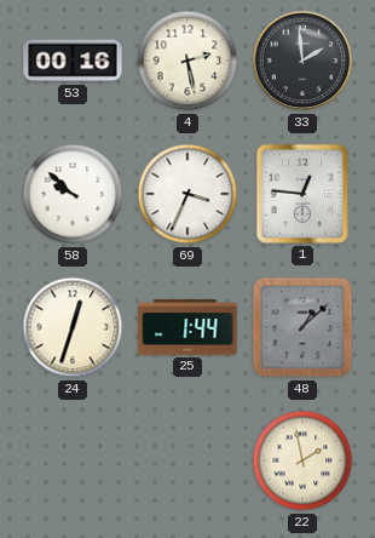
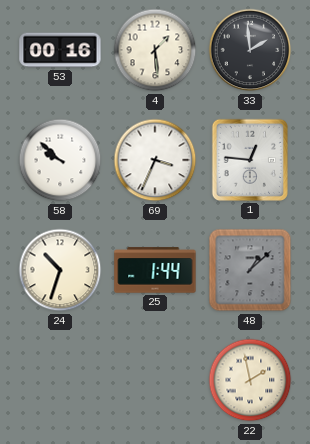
4: 2:28 -> 1:29 (155, 50)
24: 12:33 -> 10:33 (60, 270)
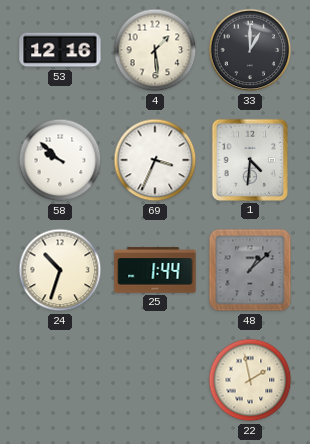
53: 00:16 -> 12:16 (60, 50)
33: 1:59 -> 1:00 (250, 50)
1: 12:46 -> 4:31 (250, 160)
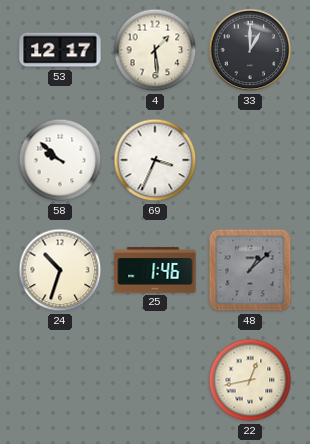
53: 12:16 -> 12:17 (60, 50)
1: 4:31 -> none (250, 160)
25: 1:44 -> 1:46 (155, 270)
22: 1:58 -> 12:43 (250, 380)
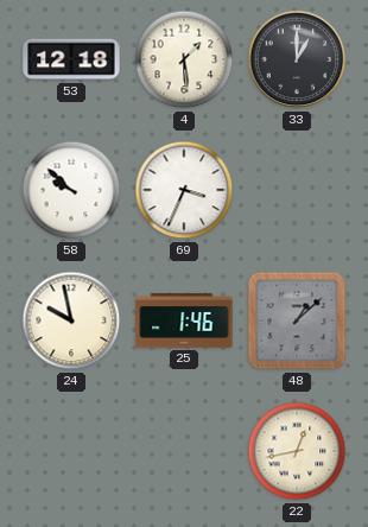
53: 12:17 -> 12:18 (71, 59)
24: 10:33 -> 9:58 (71, 320)
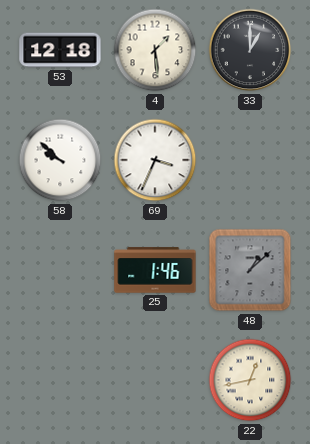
24: 9:58 -> none (71, 320)
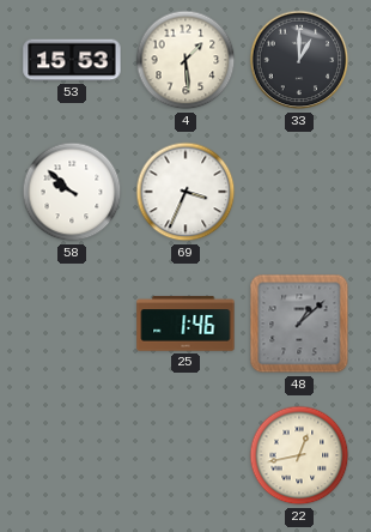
53: 12:18 -> 15:53 (72, 60)
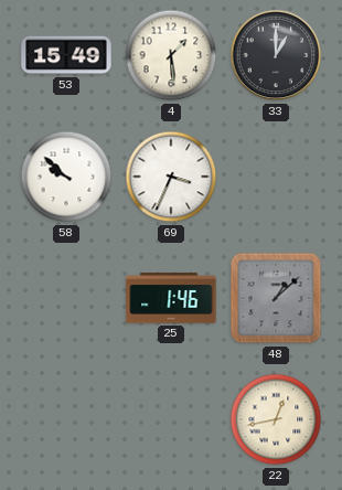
53: 15:53 -> 15:49 (66, 55)
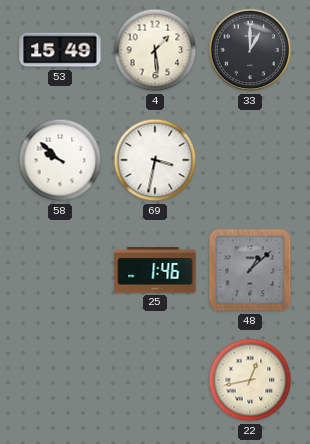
69: 3:34 -> 3:32 (155, 160)
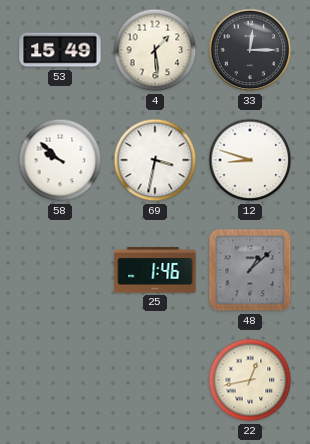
33: 1:00 -> 12:15 (250, 50)
12: none -> 8:48 (250, 160)
